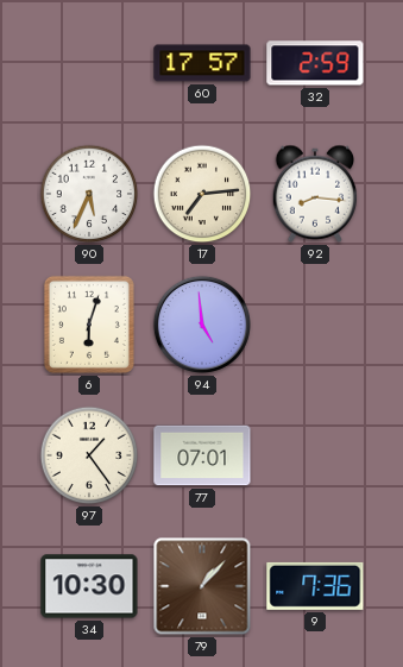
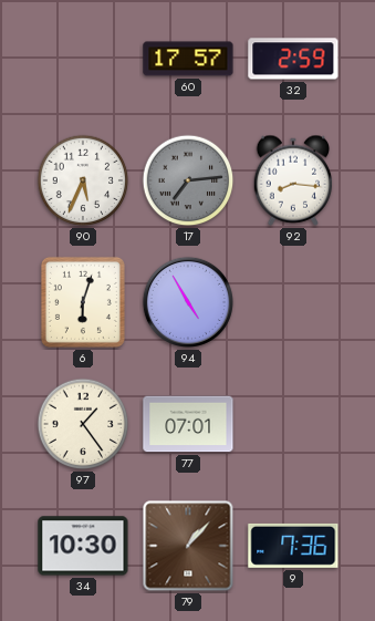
17 dial: cream -> grey (188, 180)
94: 4:59 -> 4:55 (188, 302)
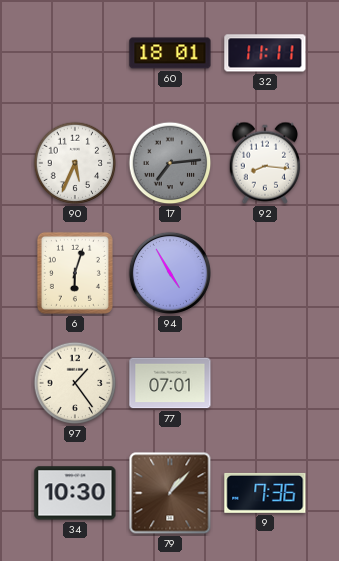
60: 17:57 -> 18:01 (170, 53)
32: 2:59 -> 11:11 (265, 53)
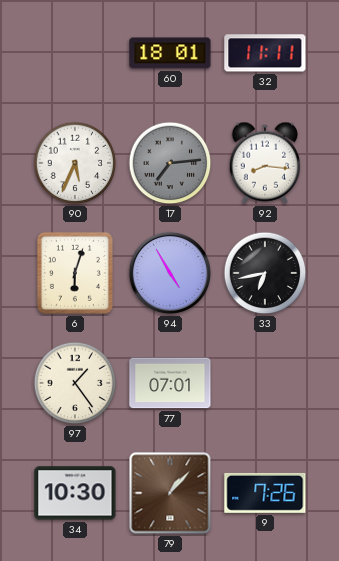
33: none -> 6:43 (265, 273)
9: 7:36 -> 7:26 (265, 493)
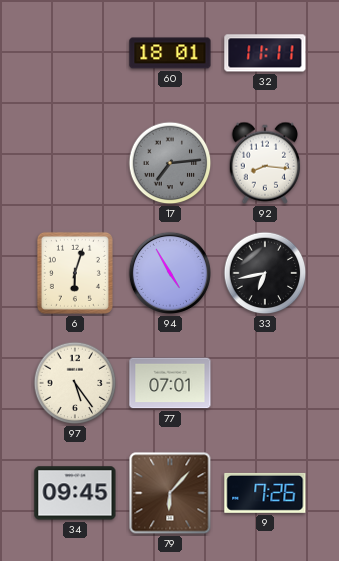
90: 5:34 -> none (75, 163)
97: 1:24 -> 5:24 (75, 383)
34: 10:30 -> 09:45 (75, 493)
79: 1:07 -> 6:07 (170, 493)
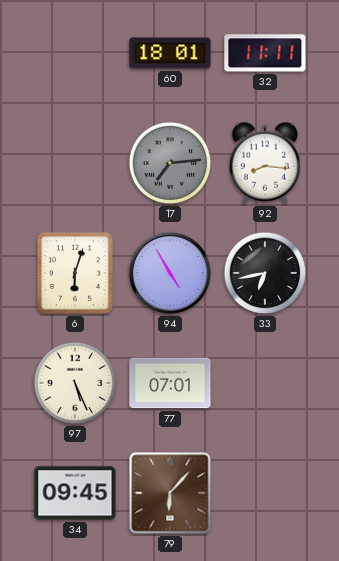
97: 5:24 -> 5:26 (75, 383)
9: 7:26 -> none (265, 493)
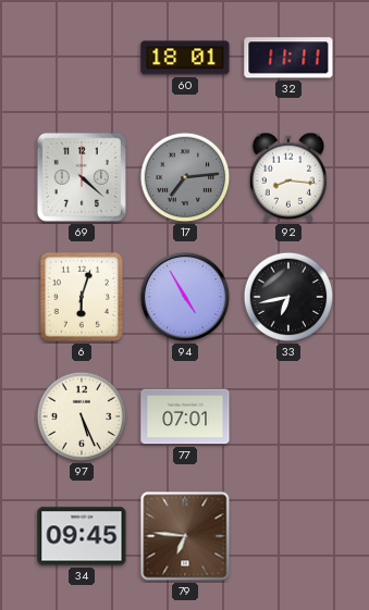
69: none -> 4:22 (82, 177)
79: 6:07 -> 6:46 (185, 536)
